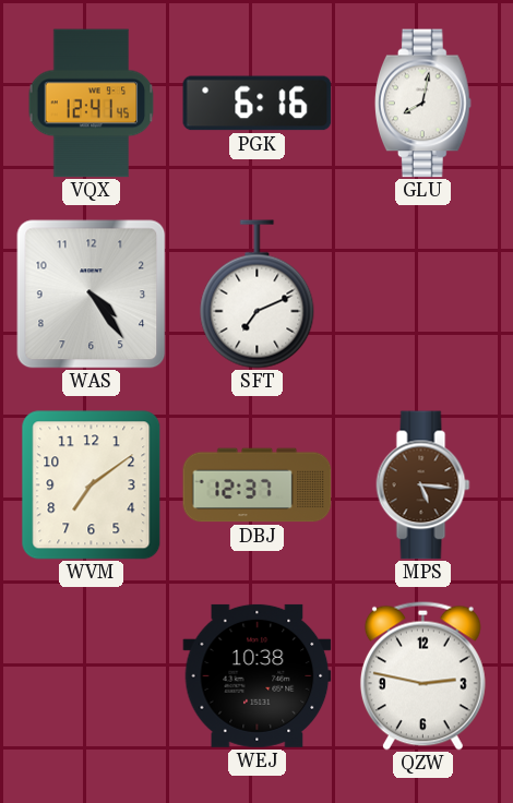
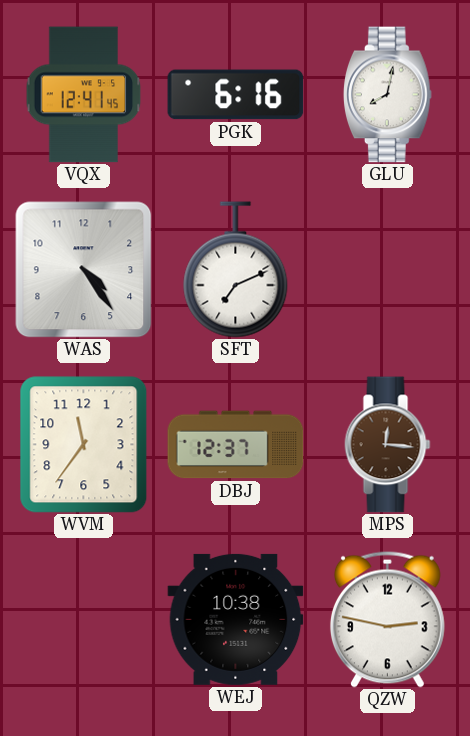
WVM: 7:09 -> 11:36 (84, 445)
MPS: 5:16 -> 12:16 (388, 445)
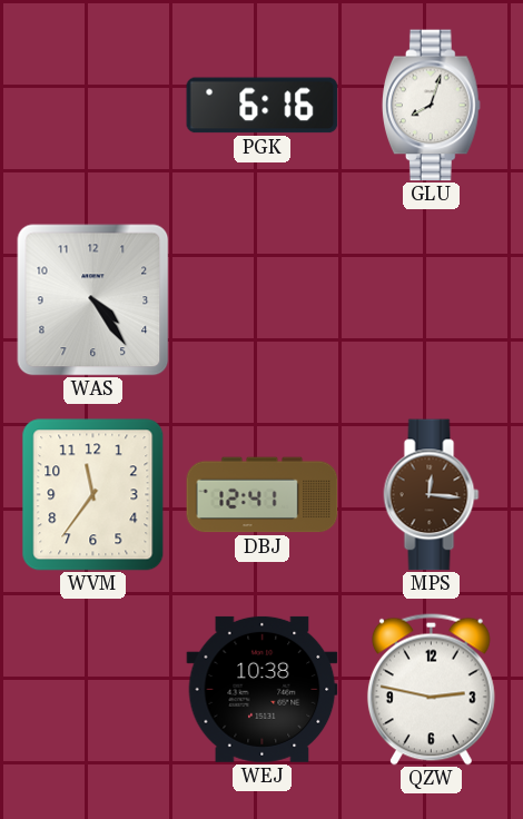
VQX: 12:41 -> none (84, 95)
GLU: 8:02 -> 8:03 (431, 106)
SFT: 7:11 -> none (236, 270)
DBJ: 12:37 -> 12:41 (263, 495)
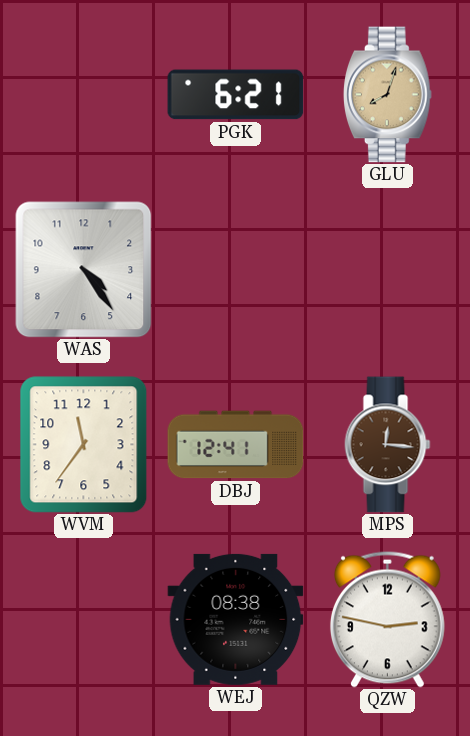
PGK: 6:16 -> 6:21 (236, 95)
GLU dial: white -> champagne (387, 95)
WEJ: 10:38 -> 08:38 (236, 619)
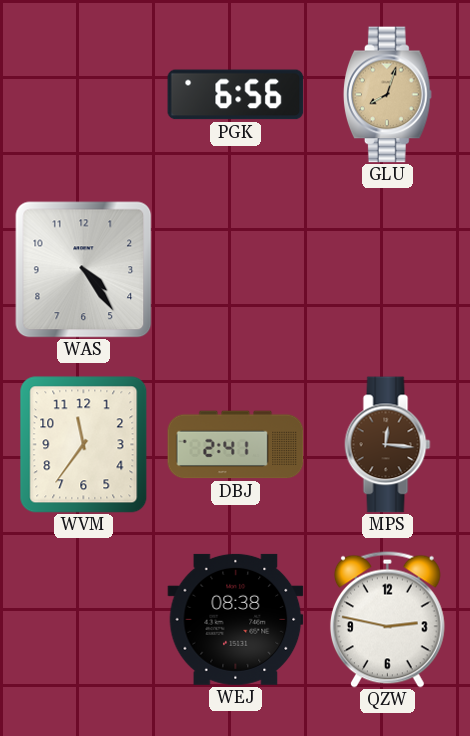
PGK: 6:21 -> 6:56 (236, 95)
DBJ: 12:41 -> 2:41 (236, 445)
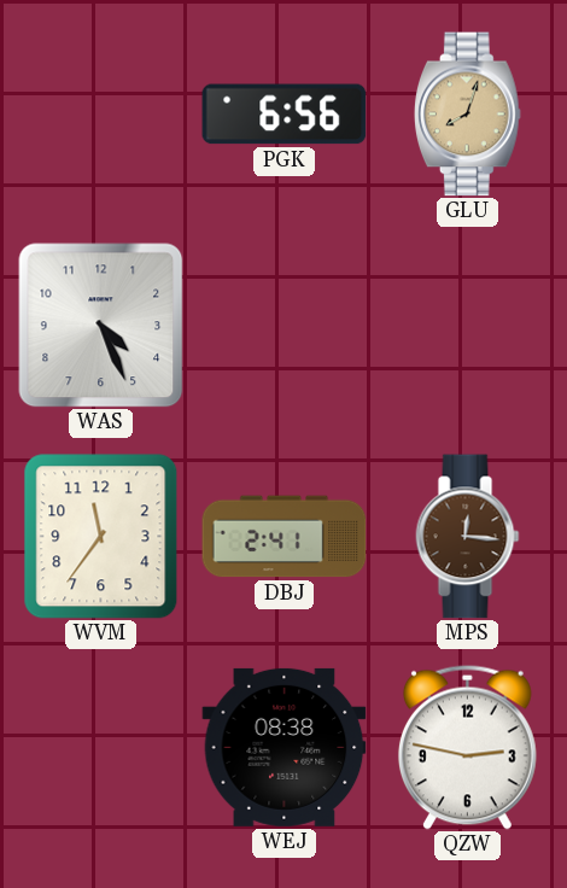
WAS: 4:24 -> 4:26 (101, 326)
